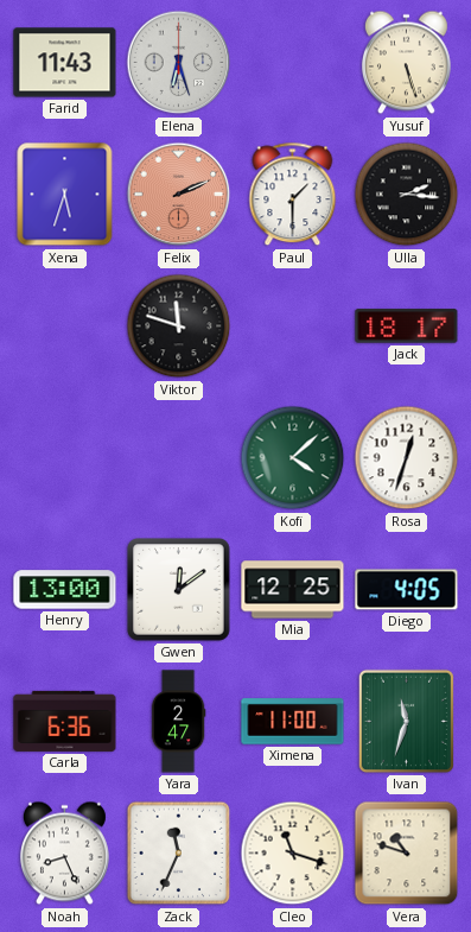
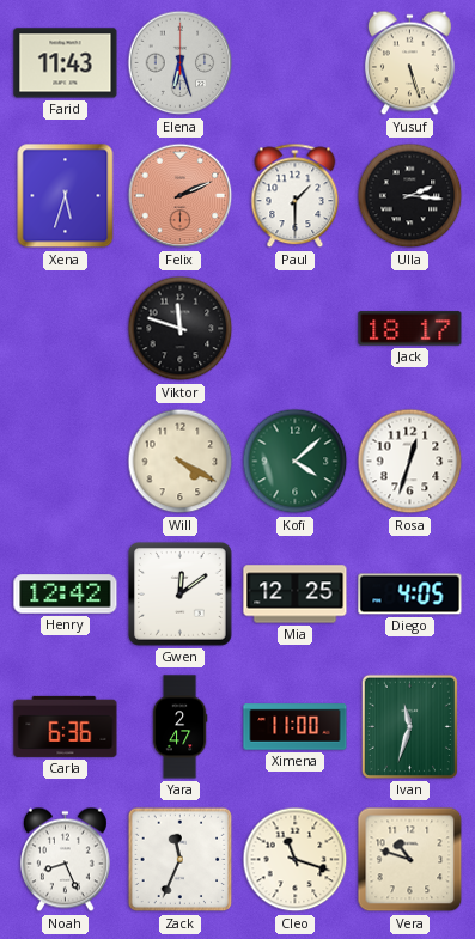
Will: none -> 4:20 (181, 462)
Henry: 13:00 -> 12:42 (66, 595)
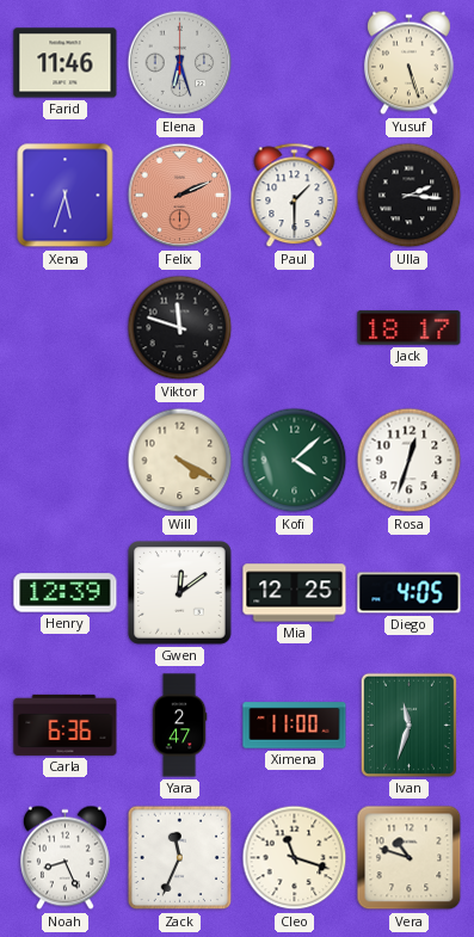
Farid: 11:43 -> 11:46 (66, 63)
Henry: 12:42 -> 12:39 (66, 593)
